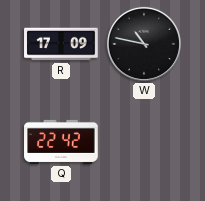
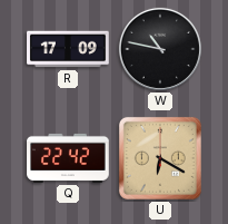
U: none -> 6:20 (160, 158)
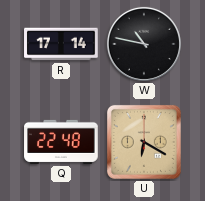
R: 17:09 -> 17:14 (61, 44)
Q: 22:42 -> 22:48 (61, 142)
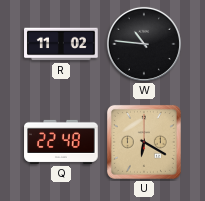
R: 17:14 -> 11:02 (61, 44)
W: 10:47 -> 10:46 (144, 44)
